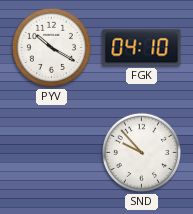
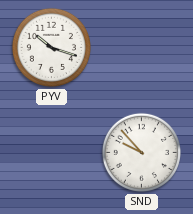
PYV: 10:20 -> 10:18 (51, 47)
FGK: 04:10 -> none (142, 48)
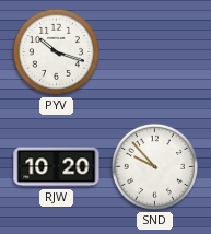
RJW: none -> 10:20 (57, 167)
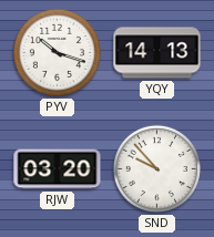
YQY: none -> 14:13 (157, 53)
RJW: 10:20 -> 03:20 (58, 169)
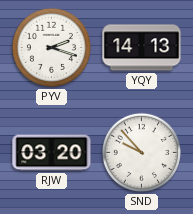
PYV: 10:18 -> 2:18 (51, 47)
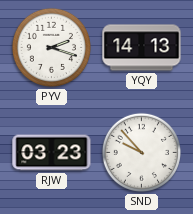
RJW: 03:20 -> 03:23 (52, 153)
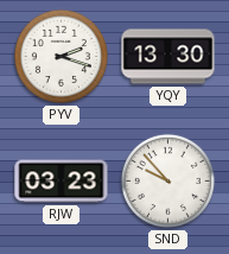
YQY: 14:13 -> 13:30 (168, 57)
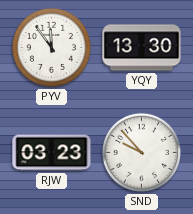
PYV: 2:18 -> 11:54 (51, 47)
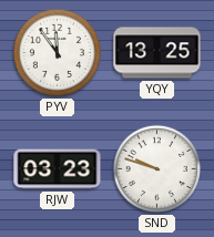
YQY: 13:30 -> 13:25 (157, 53)
SND: 9:53 -> 9:48 (156, 168)
